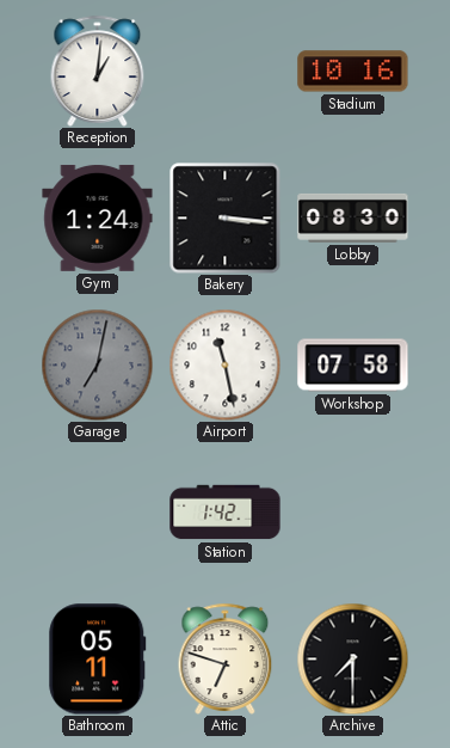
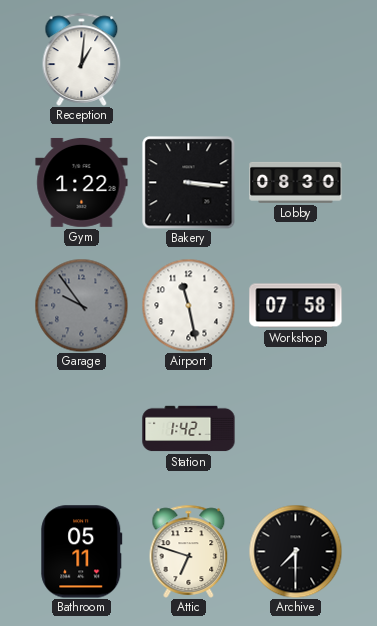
Stadium: 10:16 -> none (353, 72)
Gym: 1:24 -> 1:22 (82, 182)
Garage: 7:02 -> 9:54 (81, 305)
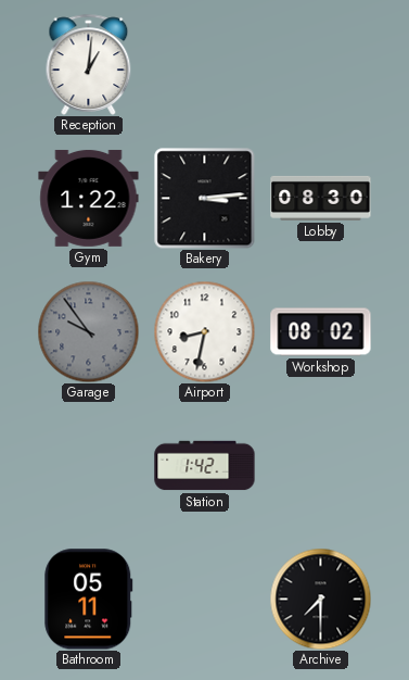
Bakery: 3:16 -> 3:14 (204, 198)
Airport: 11:28 -> 8:32 (204, 331)
Workshop: 07:58 -> 08:02 (321, 332)
Attic: 6:48 -> none (189, 551)
